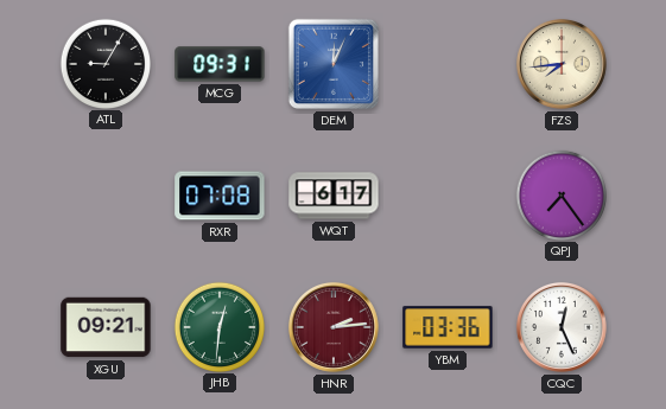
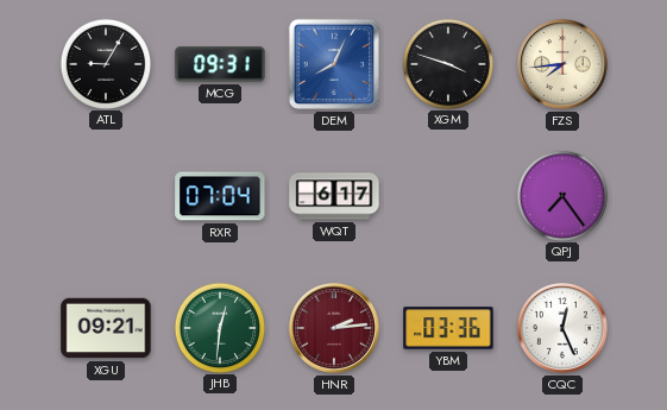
DEM: 12:04 -> 8:04 (334, 64)
XGM: none -> 3:48 (447, 63)
RXR: 07:08 -> 07:04 (220, 196)
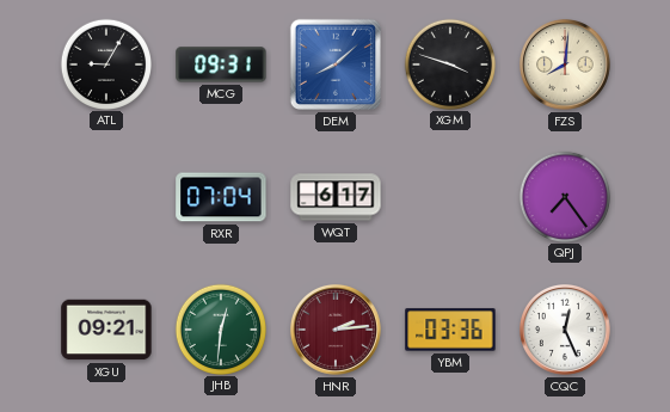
DEM: 8:04 -> 8:08 (336, 64)
FZS: 7:44 -> 8:01 (565, 66)
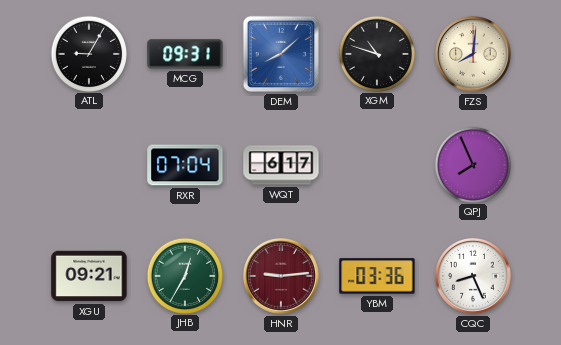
XGM: 3:48 -> 10:48 (376, 53)
QPJ: 7:24 -> 7:56 (472, 164)
JHB: 12:31 -> 12:35 (184, 275)
HNR: 2:14 -> 9:14 (281, 277)
CQC: 12:26 -> 8:26 (473, 277)
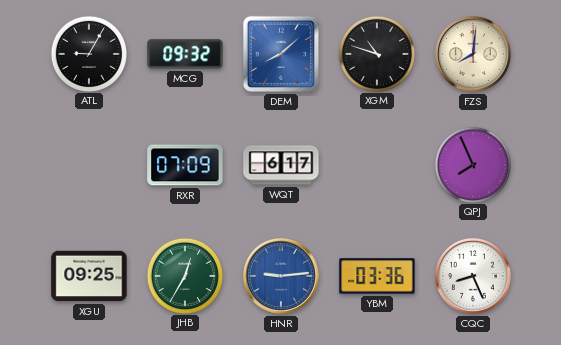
MCG: 09:31 -> 09:32 (185, 54)
RXR: 07:04 -> 07:09 (185, 165)
XGU: 09:21 -> 09:25 (89, 276)
HNR dial: burgundy -> blue (281, 277)
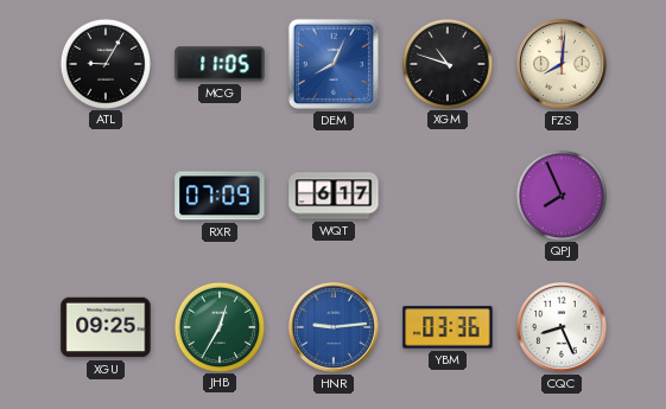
MCG: 09:32 -> 11:05 (220, 64)
DEM: 8:08 -> 8:04 (334, 64)
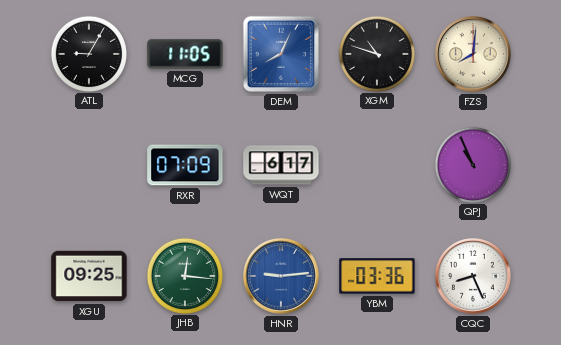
QPJ: 7:56 -> 10:56 (472, 164)
JHB: 12:35 -> 12:16 (184, 275)
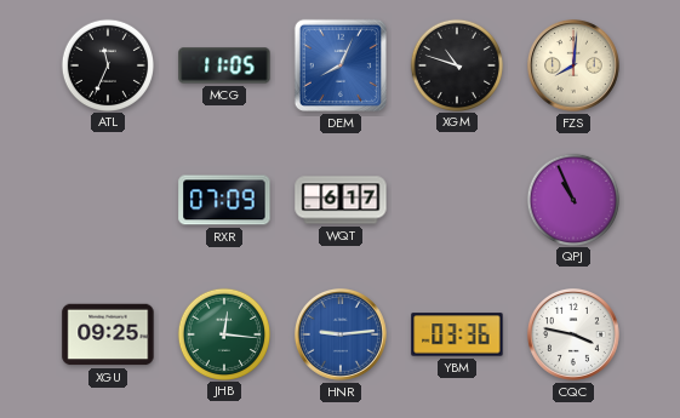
ATL: 9:05 -> 11:34 (107, 64)
CQC: 8:26 -> 3:47 (573, 336)
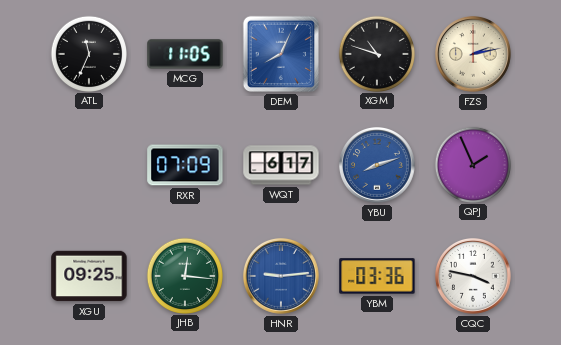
FZS: 8:01 -> 2:13 (473, 55)
YBU: none -> 8:12 (377, 166)
QPJ: 10:56 -> 1:56 (472, 164)
